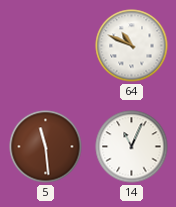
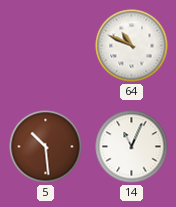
5: 11:29 -> 10:29 (46, 147)
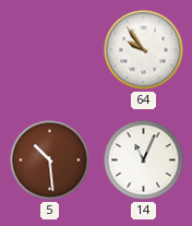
64: 10:49 -> 9:54 (144, 50)
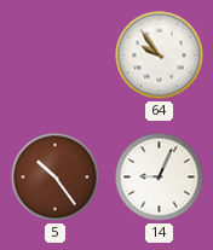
5: 10:29 -> 10:24 (56, 178)
14: 11:04 -> 9:04 (160, 178)
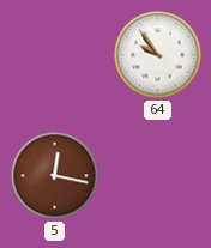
5: 10:24 -> 12:17 (55, 176)
14: 9:04 -> none (160, 178)
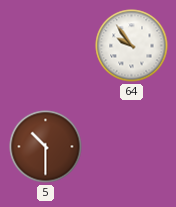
5: 12:17 -> 10:30 (46, 147)
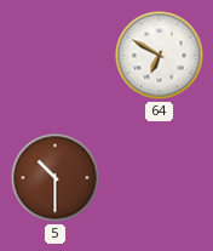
64: 9:54 -> 6:50 (160, 56)
